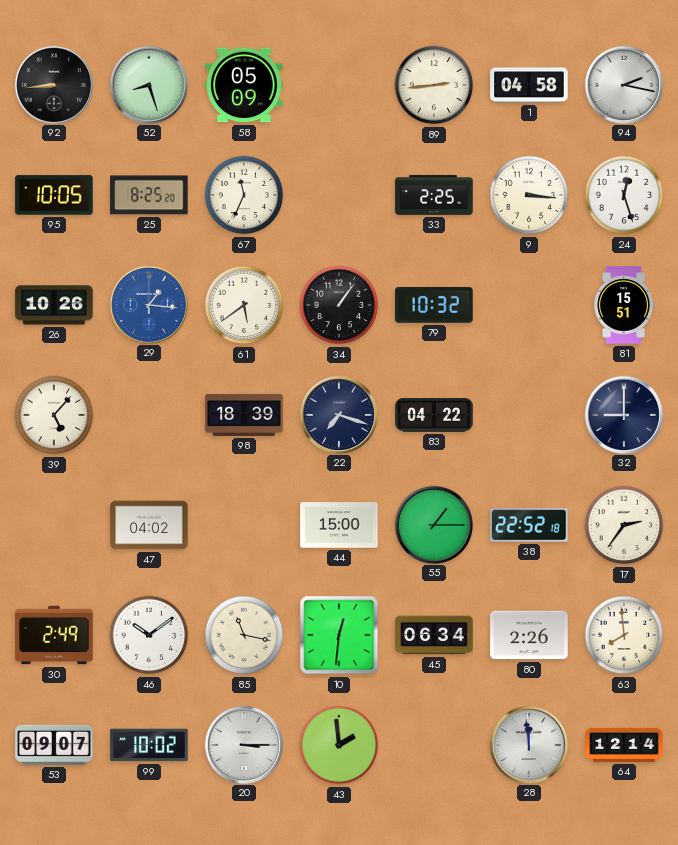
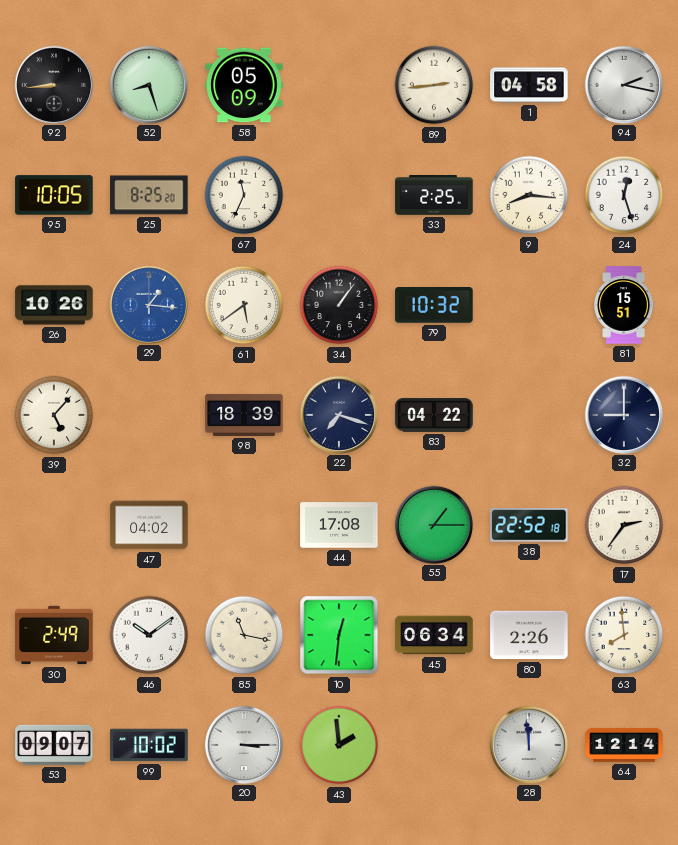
9: 3:16 -> 8:16 (529, 195)
44: 15:00 -> 17:08 (339, 525)
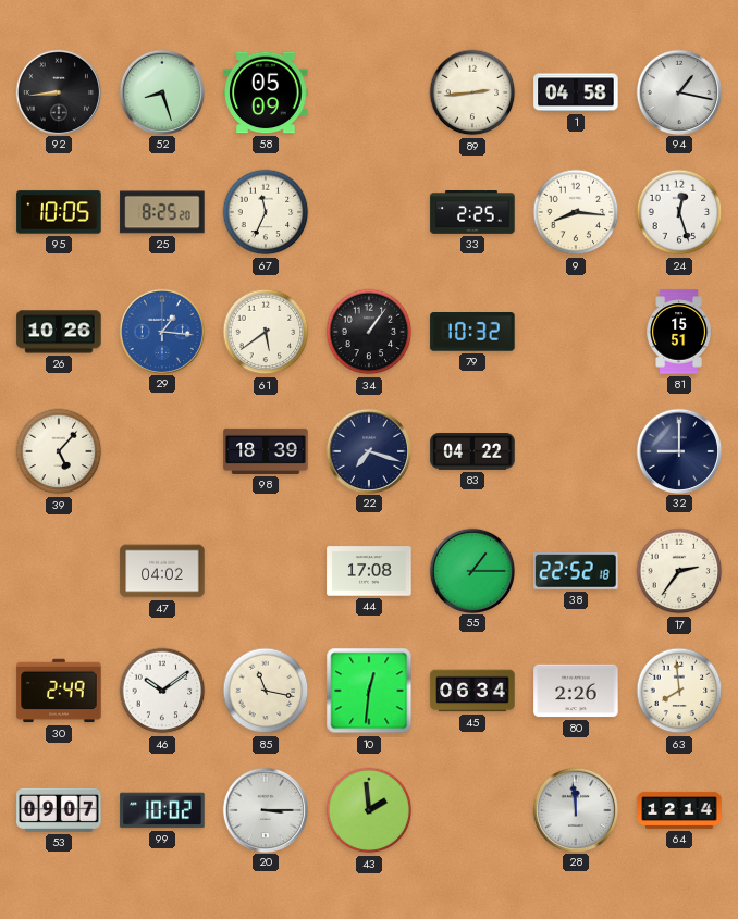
94: 2:17 -> 1:17 (678, 91)
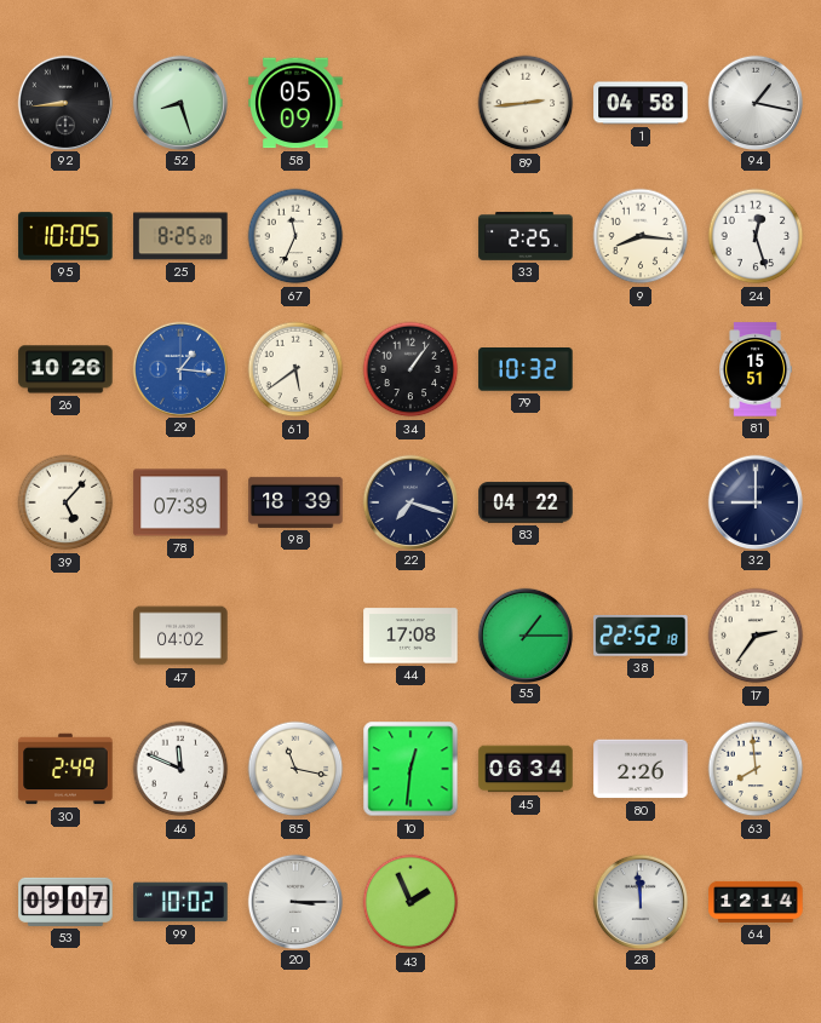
78: none -> 07:39 (180, 502)
46: 10:09 -> 11:49 (180, 769)
43: 1:59 -> 1:56 (410, 902)
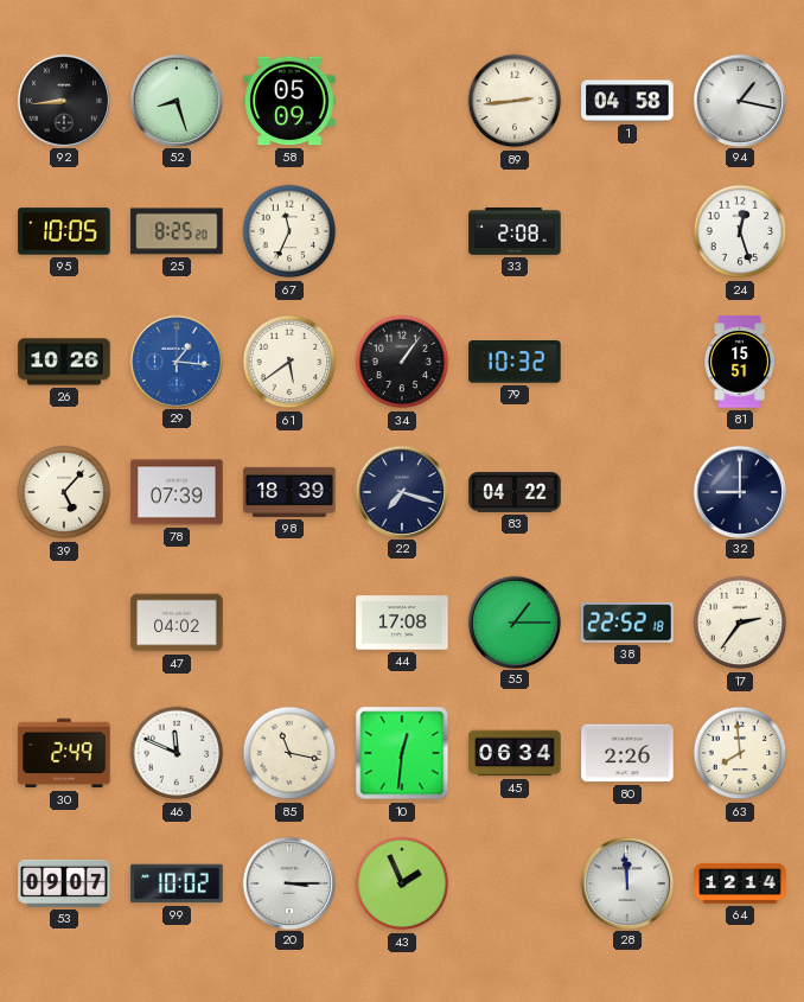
33: 2:25 -> 2:08 (515, 232)
9: 8:16 -> none (641, 236)
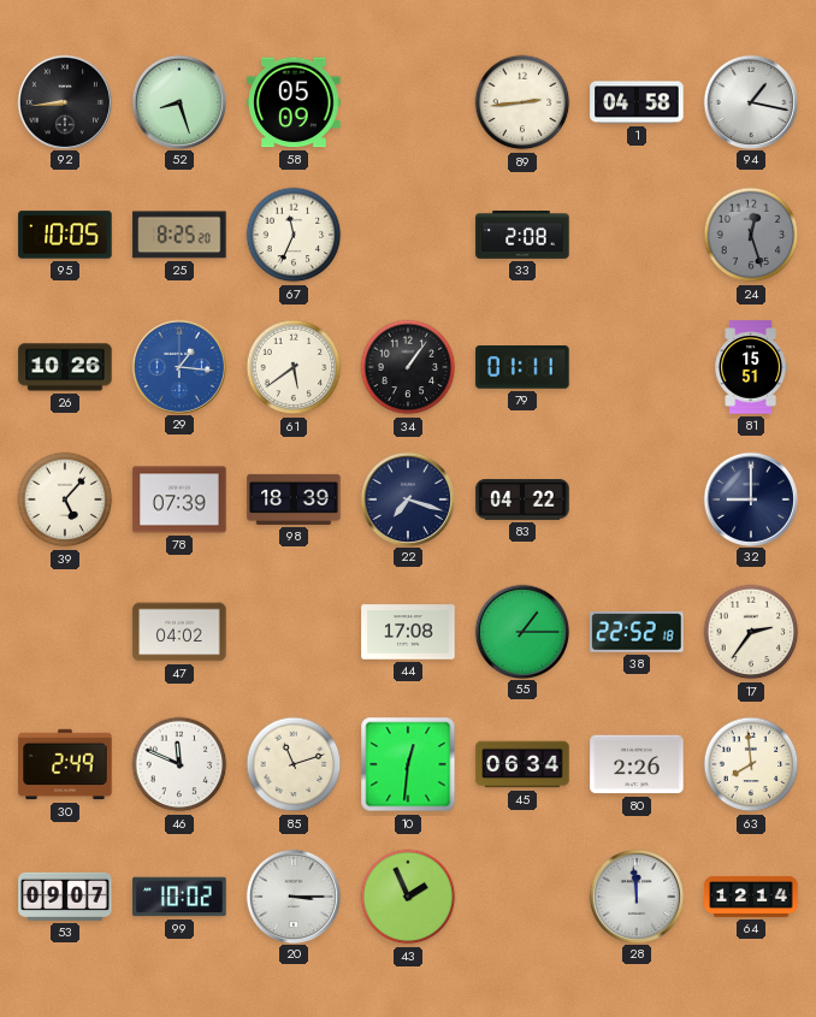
24 dial: white -> grey (751, 235)
79: 10:32 -> 01:11 (522, 367)
85: 11:17 -> 11:12 (294, 764)
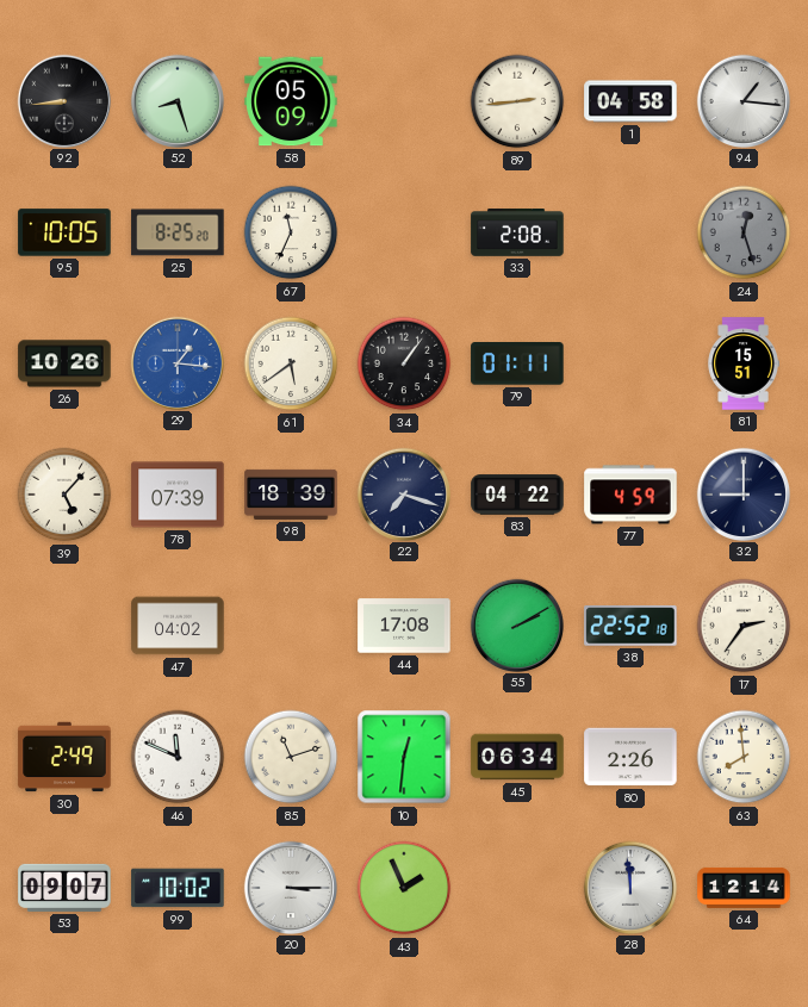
94: 1:17 -> 1:16 (742, 100)
77: none -> 4:59 (630, 495)
55: 1:15 -> 2:10 (516, 624)
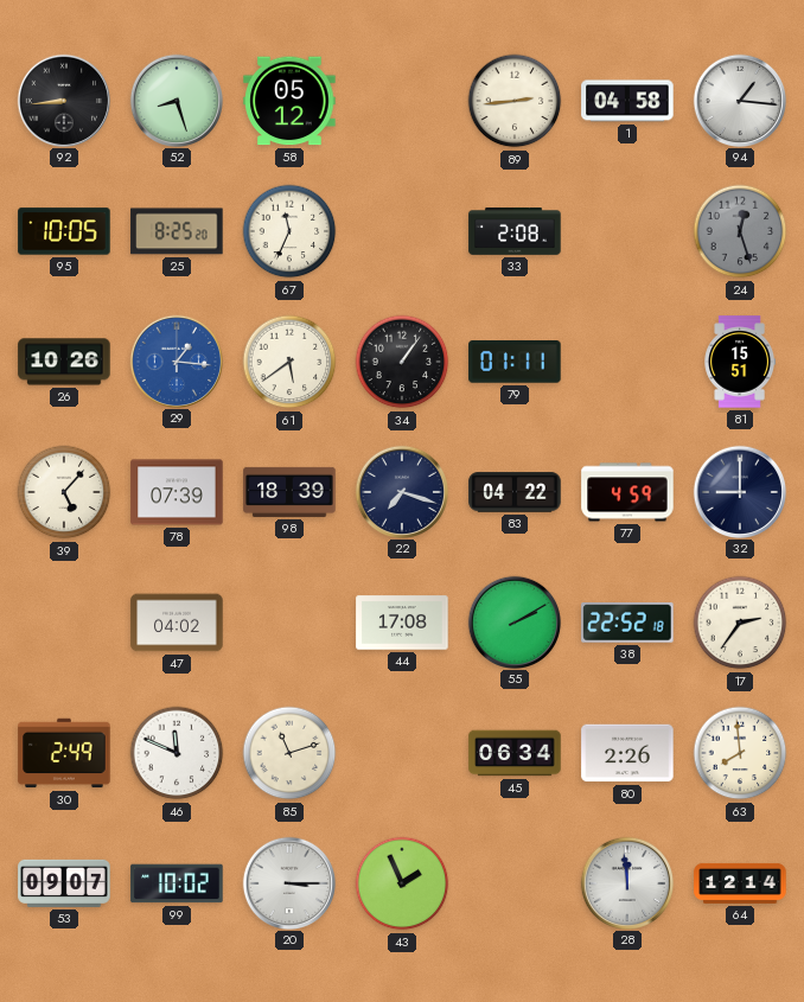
58: 05:09 -> 05:12 (289, 101)
10: 12:31 -> none (404, 757)
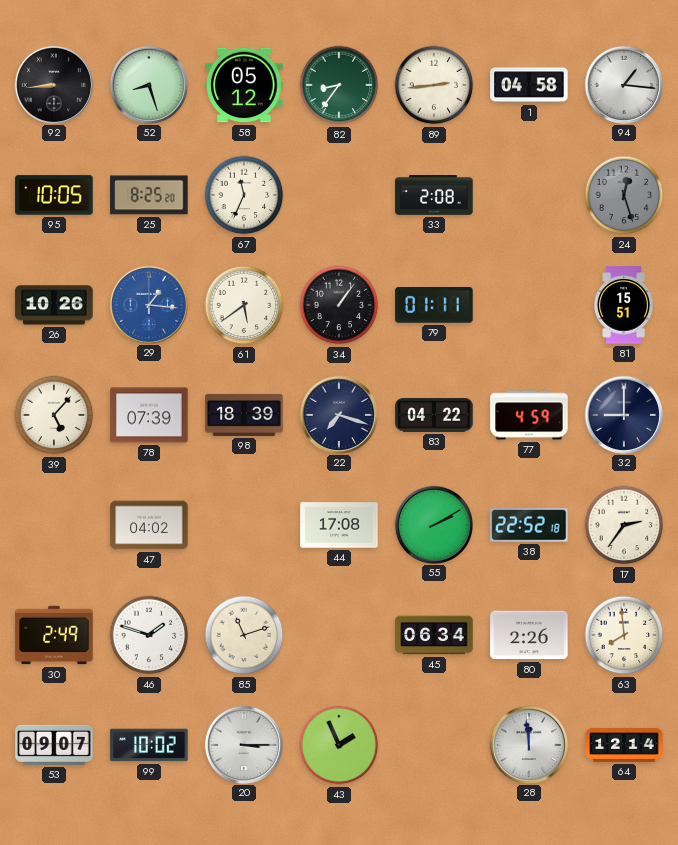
82: none -> 8:36 (339, 85)
46: 11:49 -> 1:48 (149, 635)
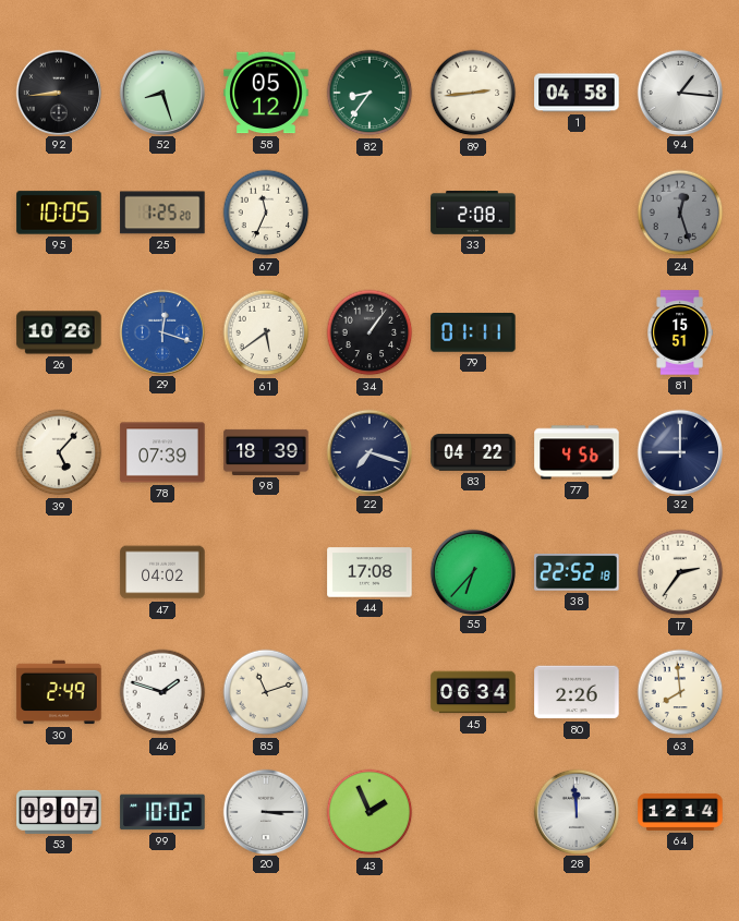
25: 8:25 -> 1:25 (162, 213)
29: 1:16 -> 12:18 (161, 331)
77: 4:59 -> 4:56 (577, 452)
55: 2:10 -> 6:37 (472, 571)
